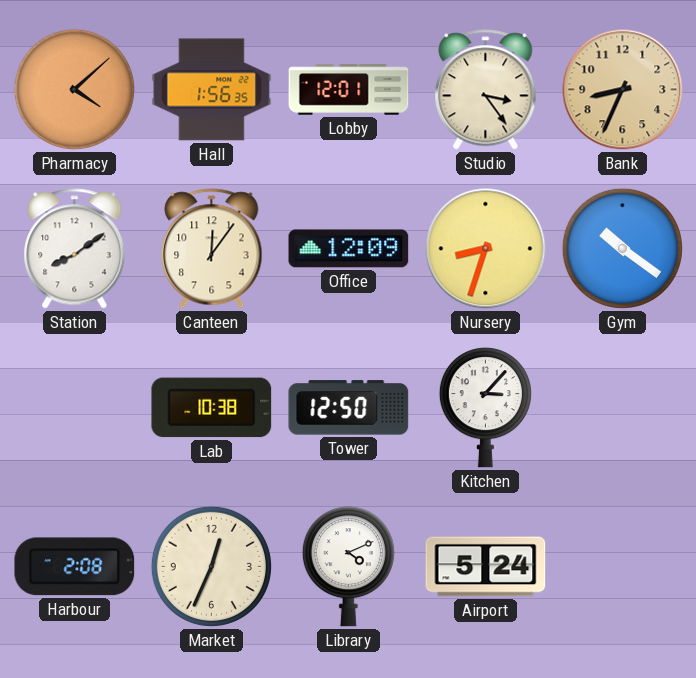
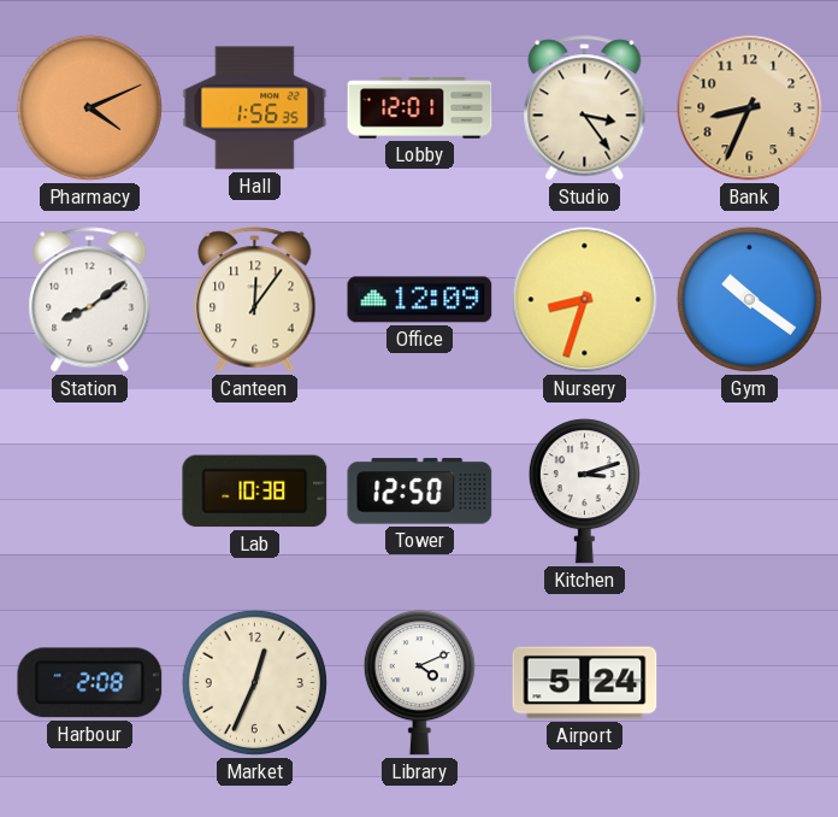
Pharmacy: 4:08 -> 4:11 (89, 107)
Kitchen: 3:07 -> 3:12 (584, 492)
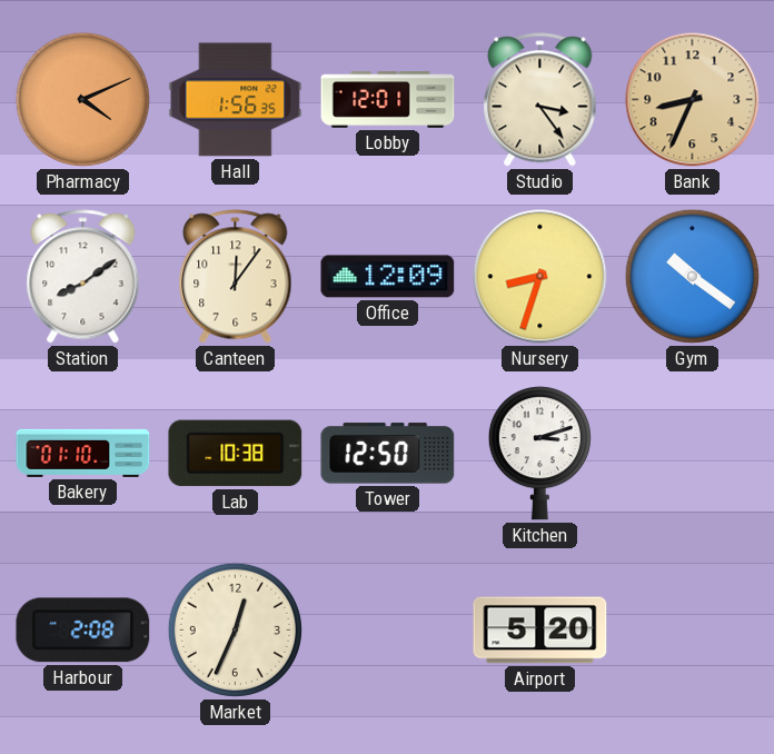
Bakery: none -> 01:10 (83, 453)
Library: 4:11 -> none (419, 683)
Airport: 5:24 -> 5:20 (540, 631)
